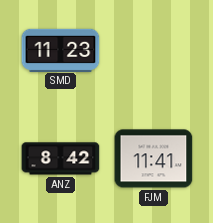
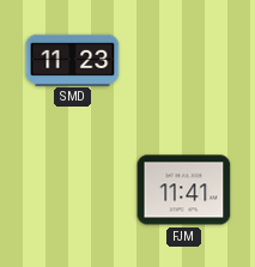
ANZ: 8:42 -> none (61, 159)
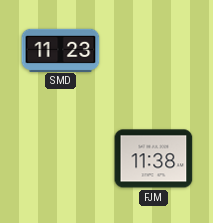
FJM: 11:41 -> 11:38 (154, 159)
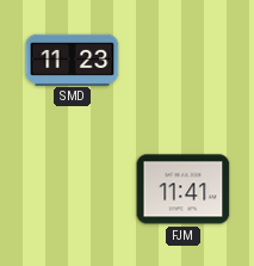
FJM: 11:38 -> 11:41 (184, 190)
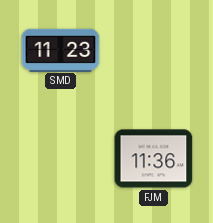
FJM: 11:41 -> 11:36 (154, 159)
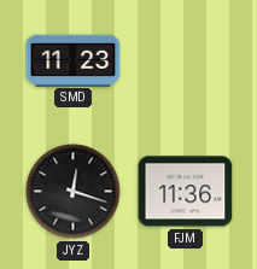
JYZ: none -> 12:18 (74, 192)
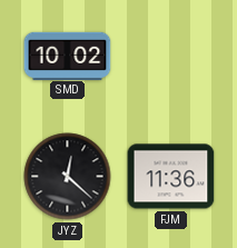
SMD: 11:23 -> 10:02 (68, 56)
JYZ: 12:18 -> 12:22 (68, 177)
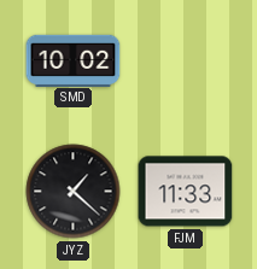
JYZ: 12:22 -> 1:22 (74, 192)
FJM: 11:36 -> 11:33 (186, 192)
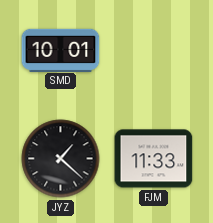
SMD: 10:02 -> 10:01 (61, 50)
